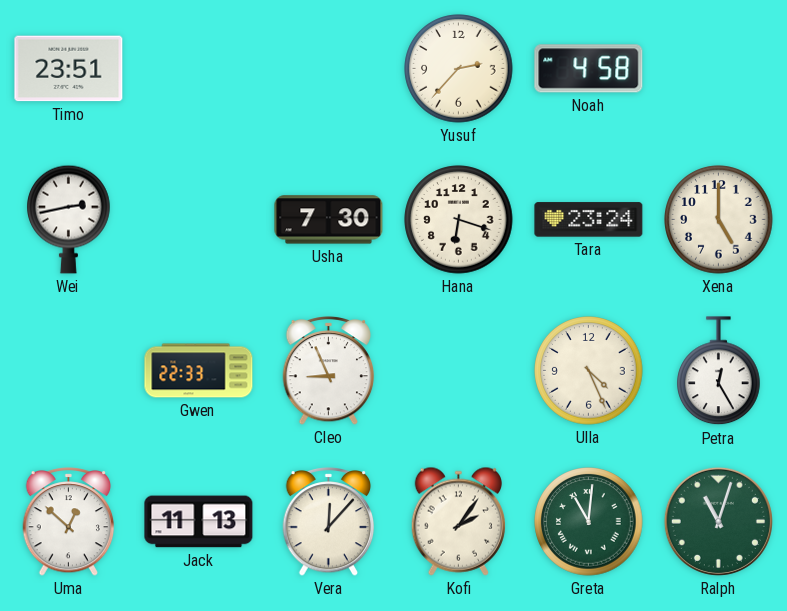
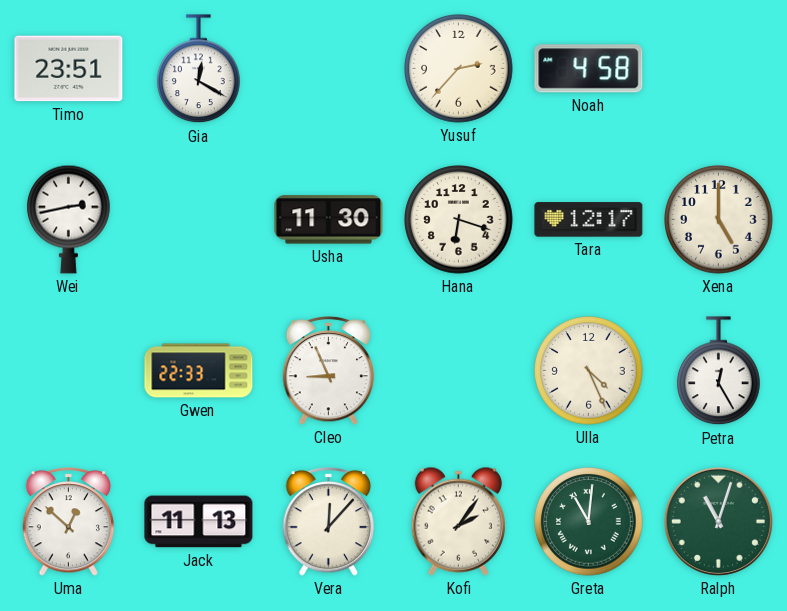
Gia: none -> 12:20 (199, 69)
Usha: 7:30 -> 11:30 (329, 220)
Tara: 23:24 -> 12:17 (589, 220)
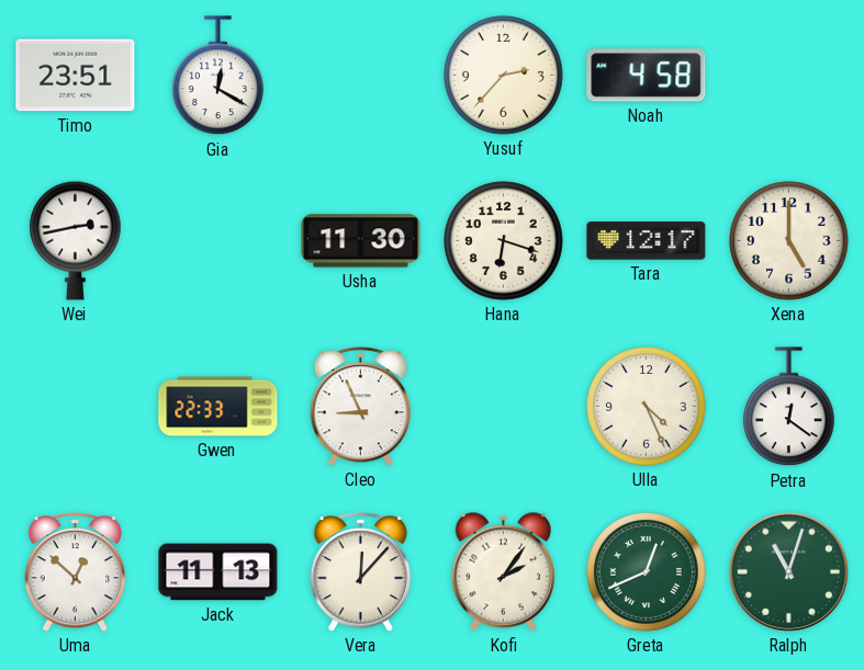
Petra: 12:25 -> 12:21 (789, 407)
Greta: 11:01 -> 12:41 (647, 572)
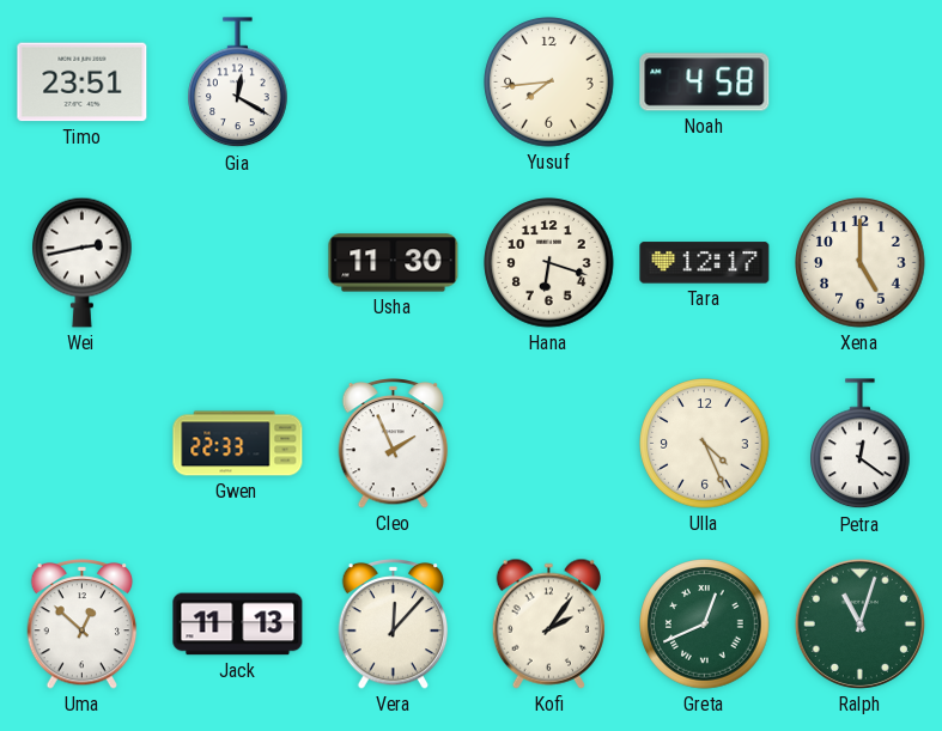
Yusuf: 2:37 -> 7:44 (549, 83)
Cleo: 8:56 -> 1:56 (394, 444)
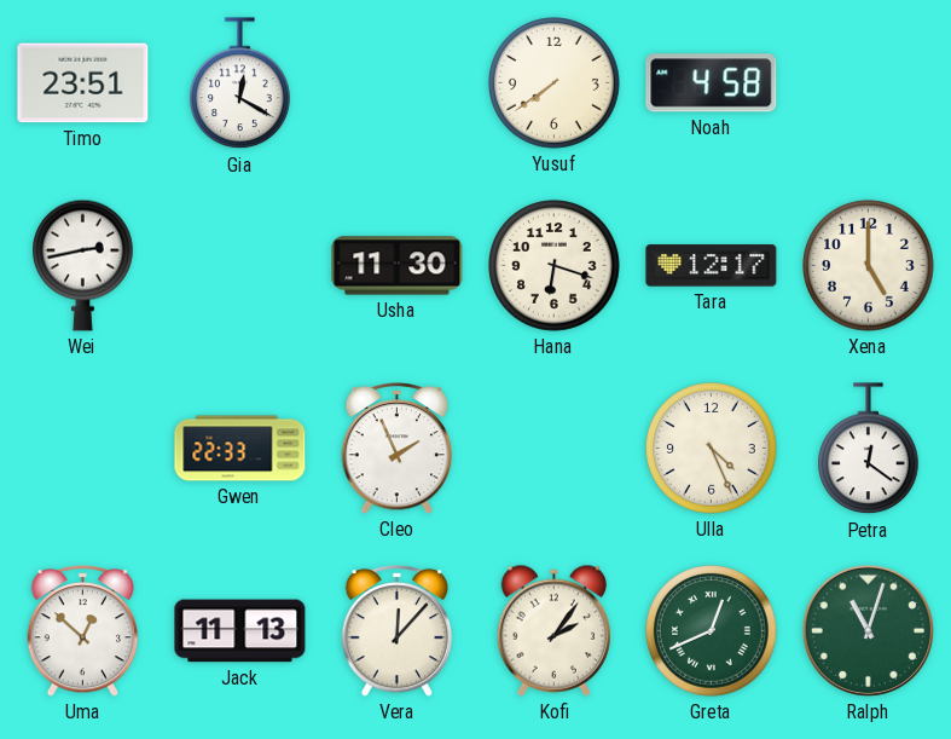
Yusuf: 7:44 -> 7:39 (555, 83)
